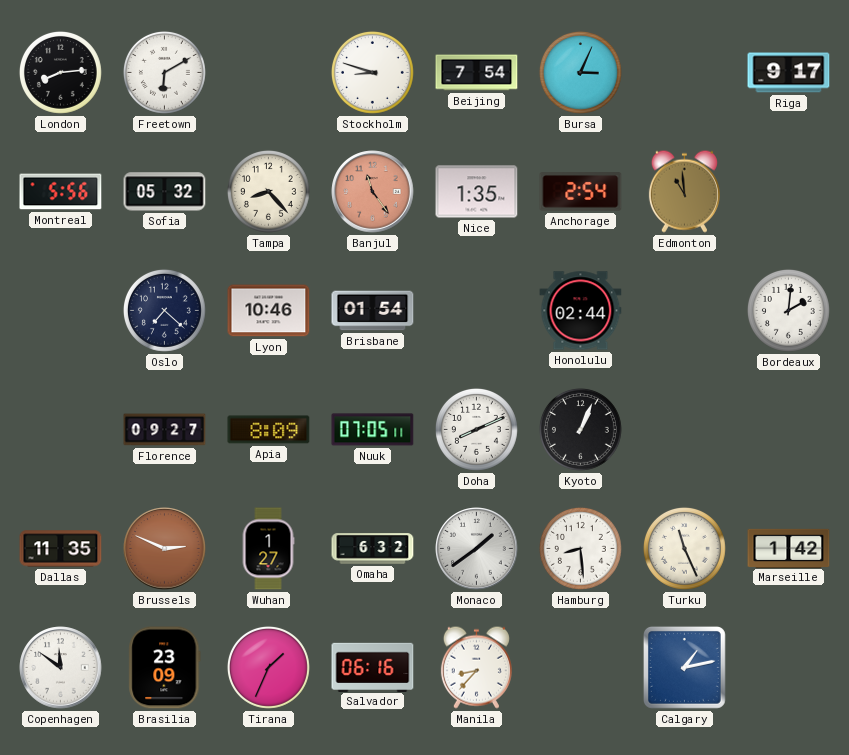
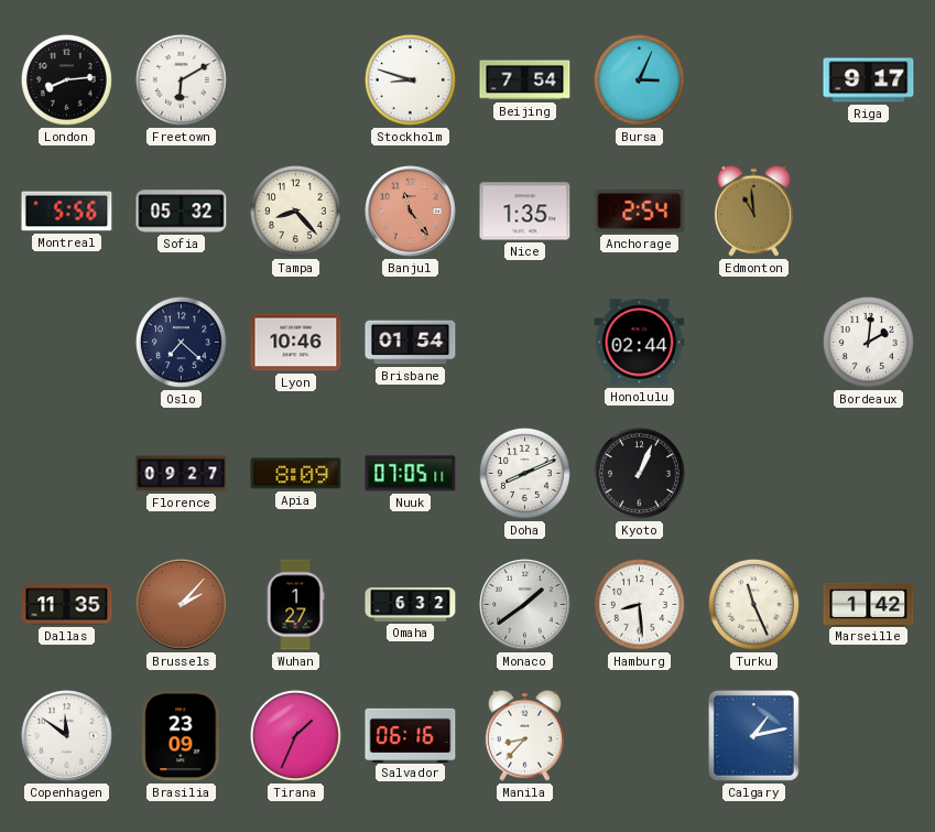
Brussels: 2:49 -> 2:07 (182, 605)
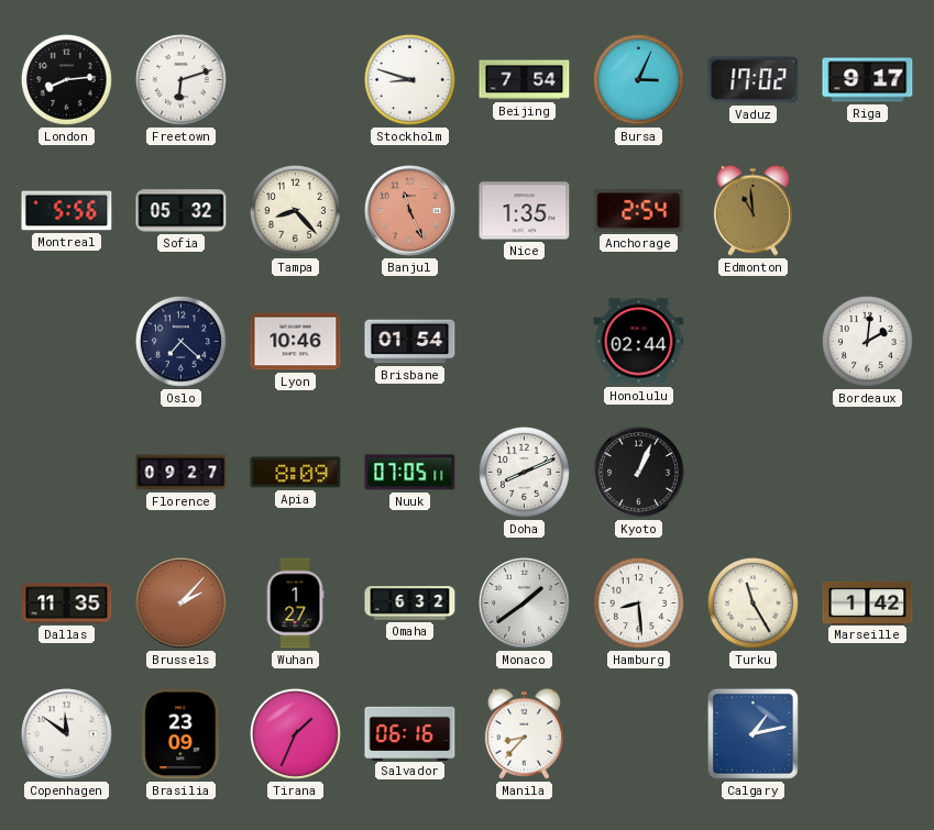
Freetown: 6:10 -> 6:12 (180, 79)
Vaduz: none -> 17:02 (754, 80)
Banjul: 11:24 -> 11:26 (410, 211)
Turku: 11:26 -> 11:25 (752, 602)
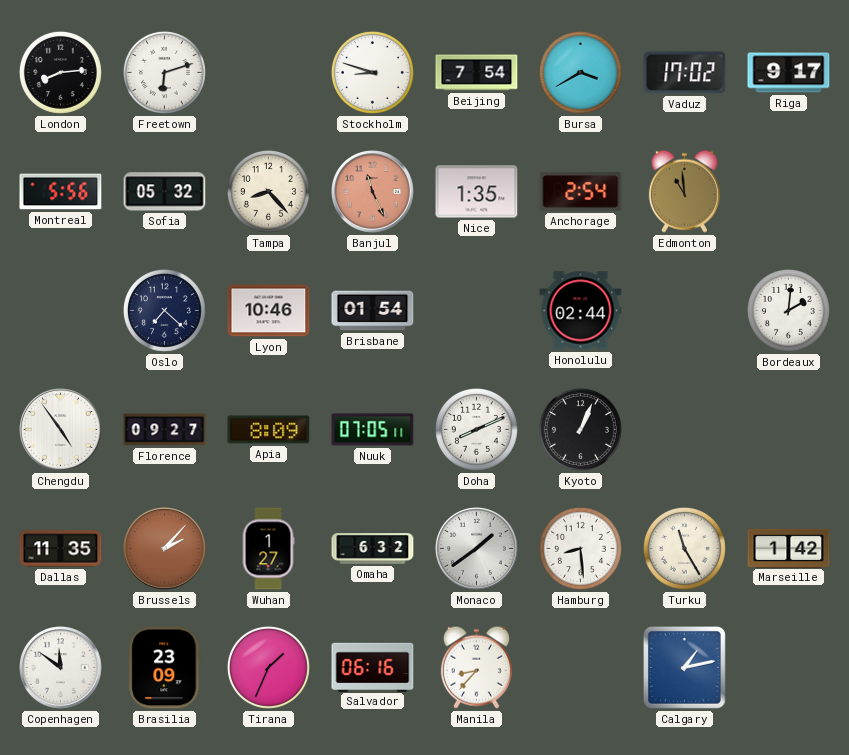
Bursa: 3:04 -> 3:40 (580, 72)
Chengdu: none -> 4:54 (61, 430)
